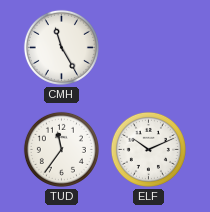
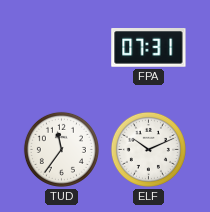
CMH: 11:25 -> none (61, 47)
FPA: none -> 07:31 (149, 48)
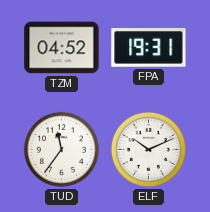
TZM: none -> 04:52 (62, 48)
FPA: 07:31 -> 19:31 (149, 48)
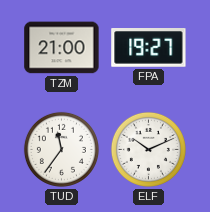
TZM: 04:52 -> 21:00 (62, 48)
FPA: 19:31 -> 19:27 (149, 48)
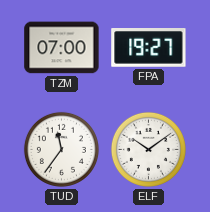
TZM: 21:00 -> 07:00 (62, 48)
ELF: 10:11 -> 10:09 (148, 149)
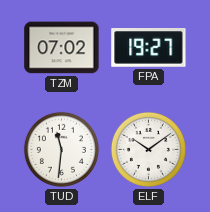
TZM: 07:00 -> 07:02 (62, 48)
TUD: 11:36 -> 11:31 (61, 149)
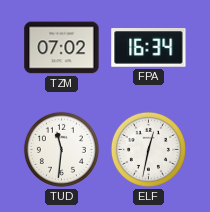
FPA: 19:27 -> 16:34 (149, 48)
ELF: 10:09 -> 12:32 (148, 149)
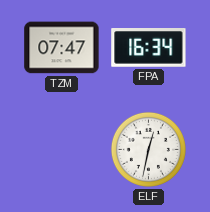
TZM: 07:02 -> 07:47 (62, 48)
TUD: 11:31 -> none (61, 149)
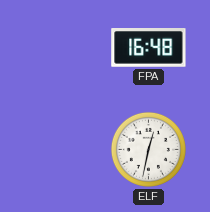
TZM: 07:47 -> none (62, 48)
FPA: 16:34 -> 16:48 (149, 48)
